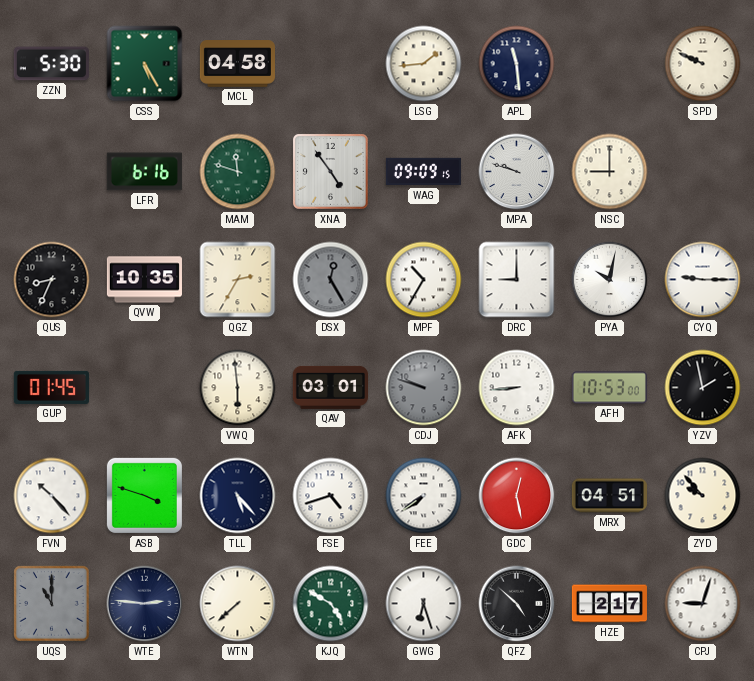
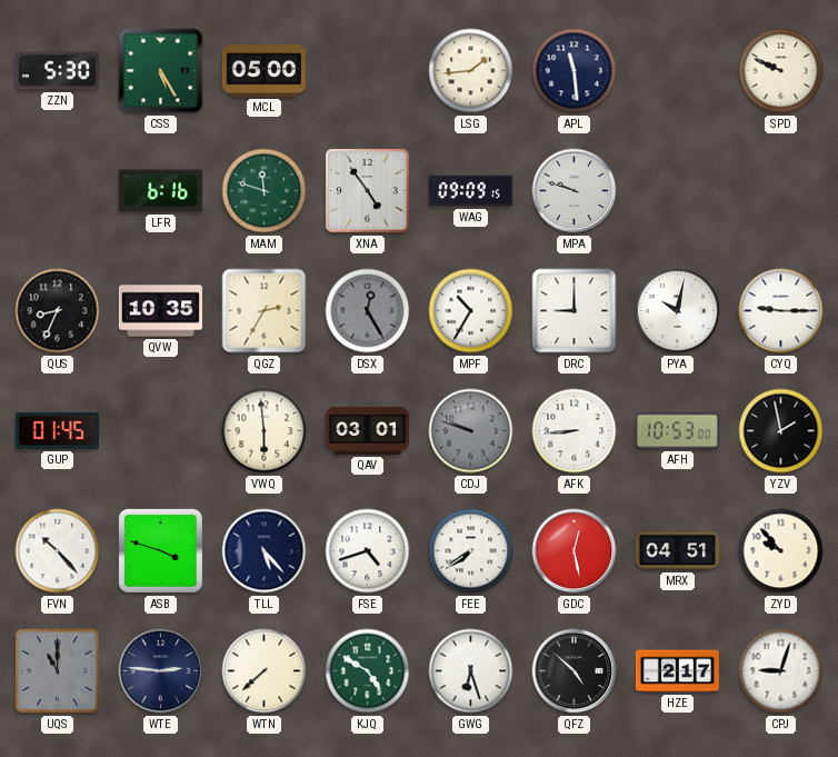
MCL: 04:58 -> 05:00 (263, 71)
NSC: 9:00 -> none (610, 172)
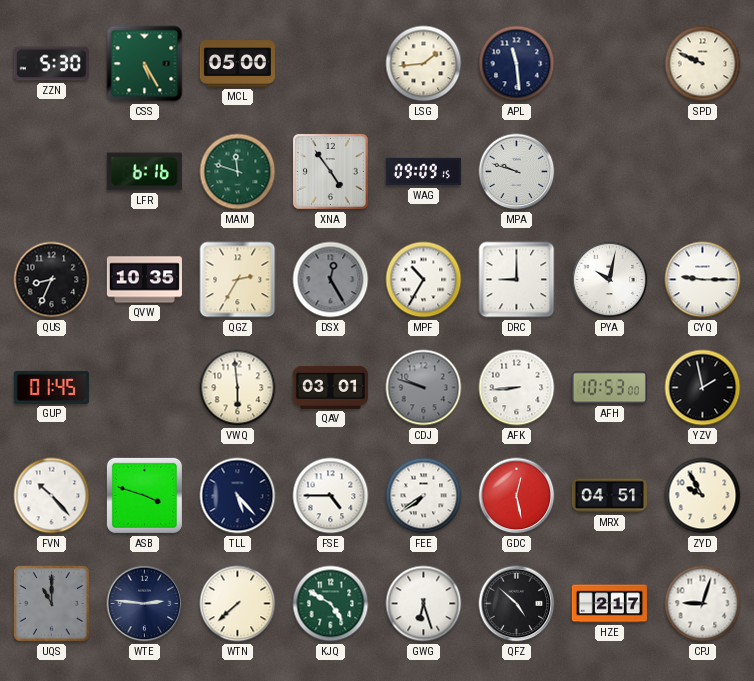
FSE: 4:42 -> 4:45 (331, 496)
ZYD: 9:53 -> 9:55 (703, 496)
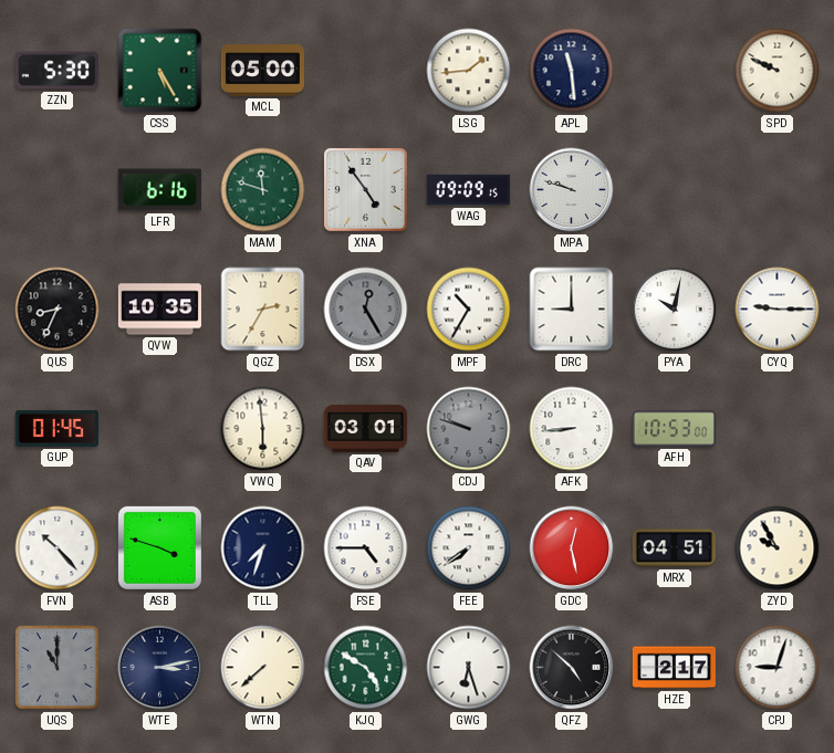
YZV: 1:58 -> none (703, 388)
TLL: 5:23 -> 7:33 (263, 548)
WTE: 2:46 -> 3:13 (160, 668)
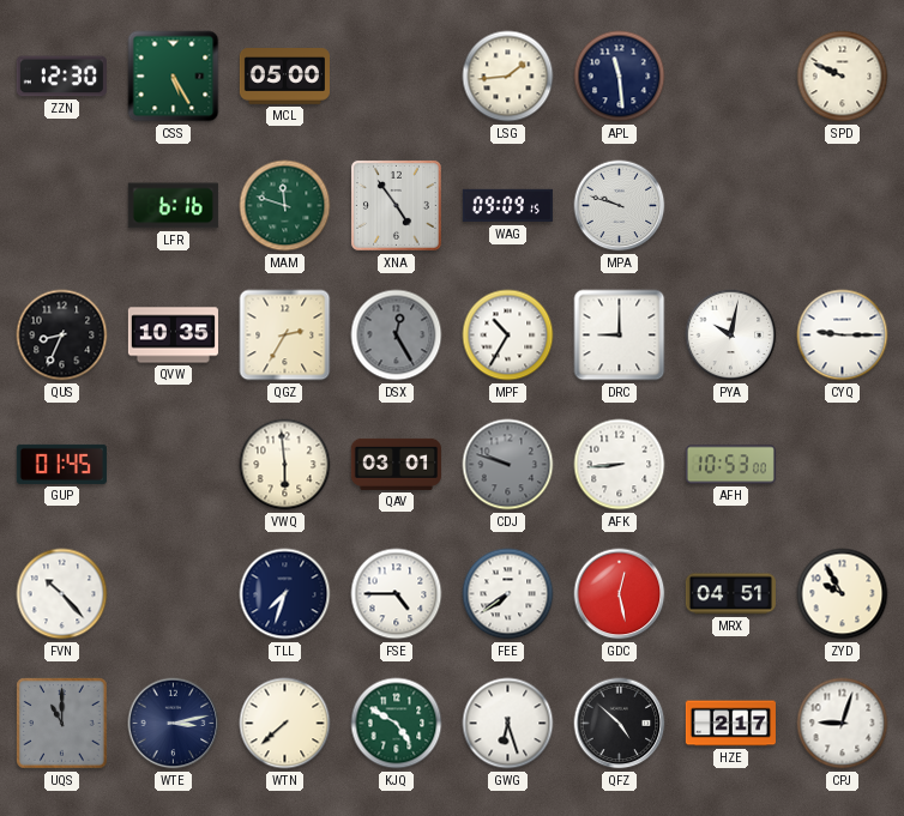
ZZN: 5:30 -> 12:30 (61, 77)
ASB: 3:48 -> none (159, 547)
